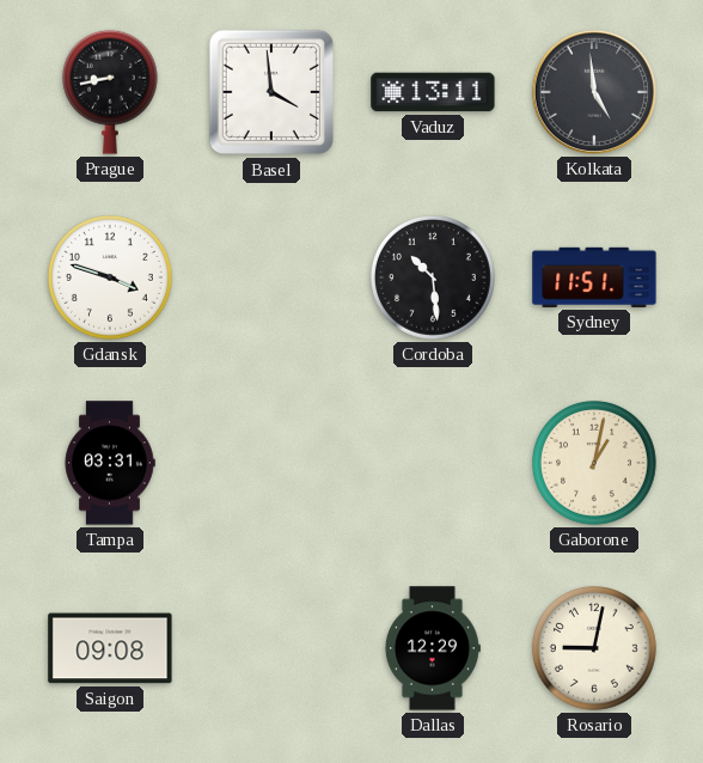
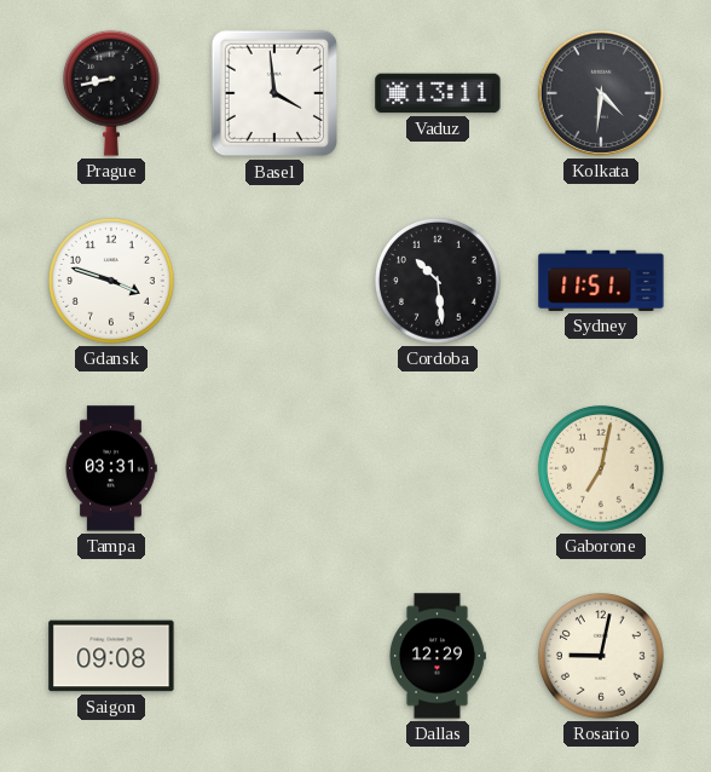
Kolkata: 4:59 -> 4:31 (601, 93)
Gaborone: 1:02 -> 7:02 (602, 469)
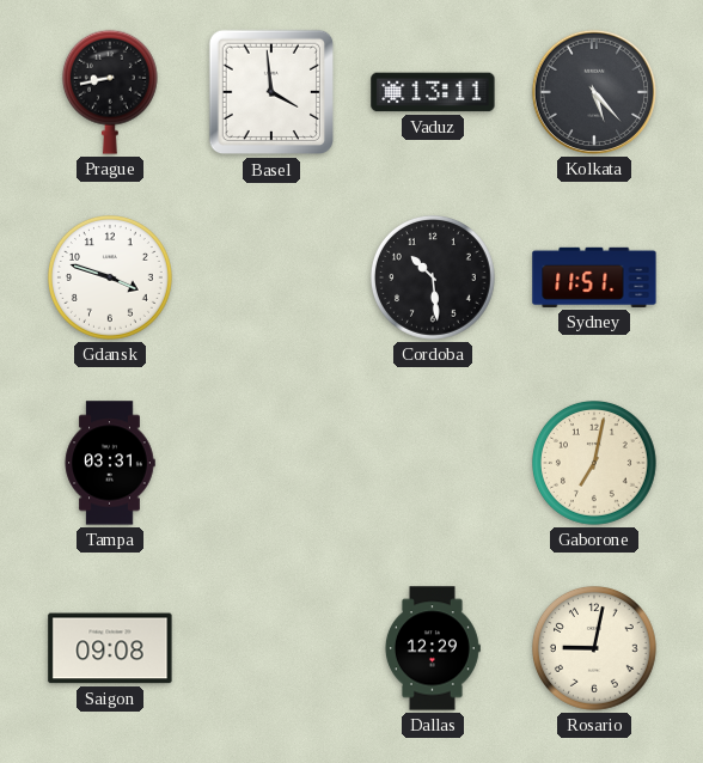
Kolkata: 4:31 -> 5:23 (594, 92)
